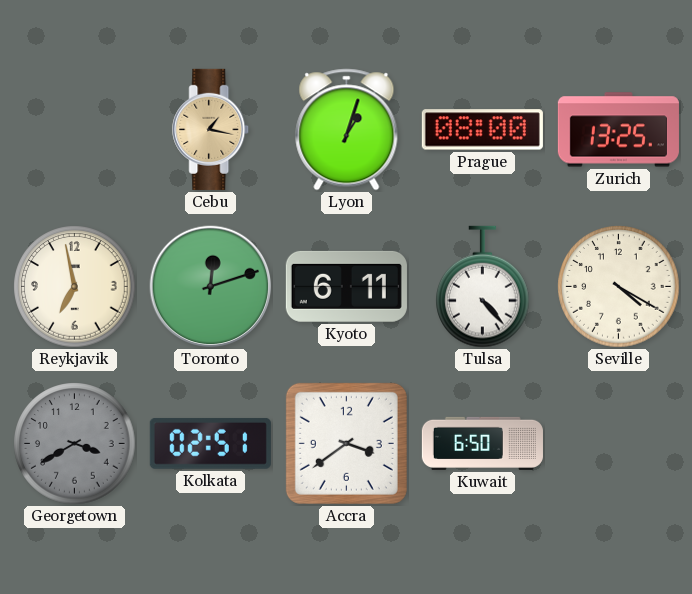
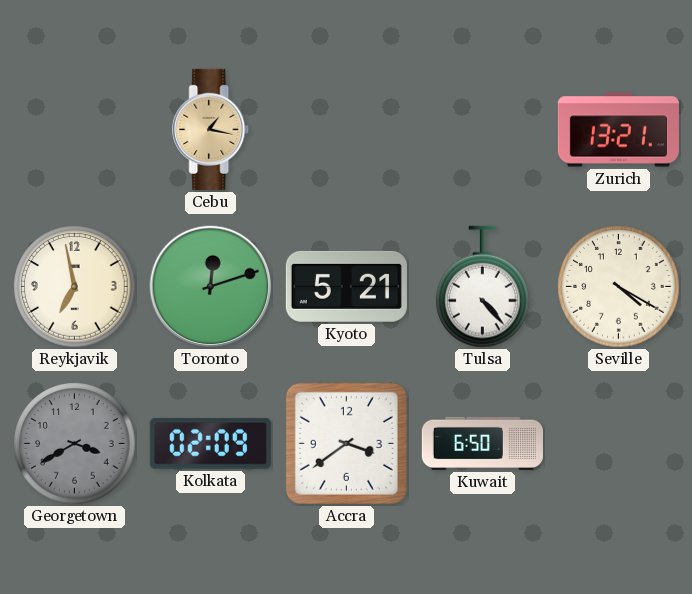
Lyon: 1:03 -> none (347, 130)
Prague: 08:00 -> none (482, 130)
Zurich: 13:25 -> 13:21 (618, 130)
Kyoto: 6:11 -> 5:21 (346, 286)
Kolkata: 02:51 -> 02:09 (210, 443)
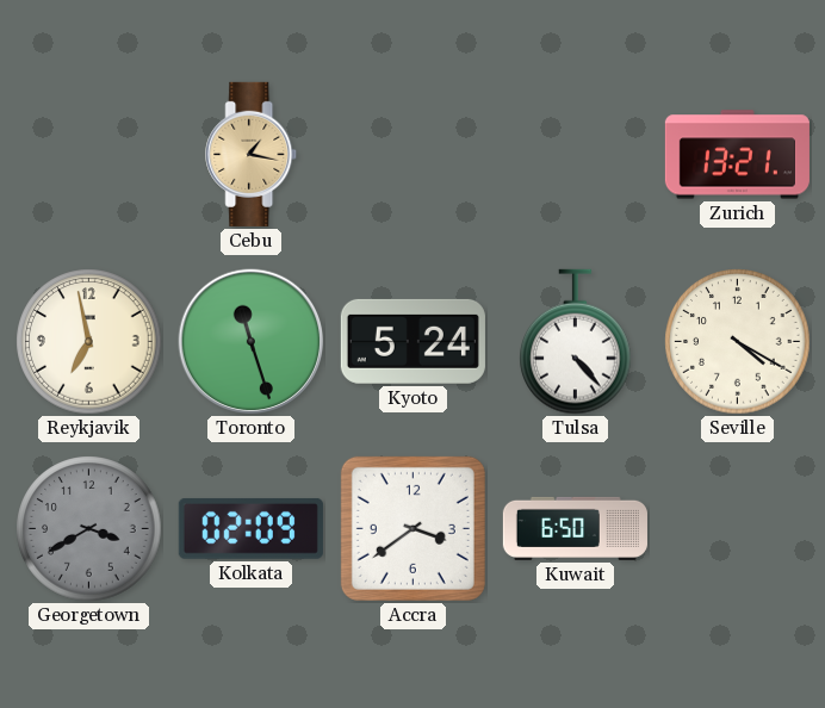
Toronto: 12:12 -> 11:27 (252, 342)
Kyoto: 5:21 -> 5:24 (412, 341)
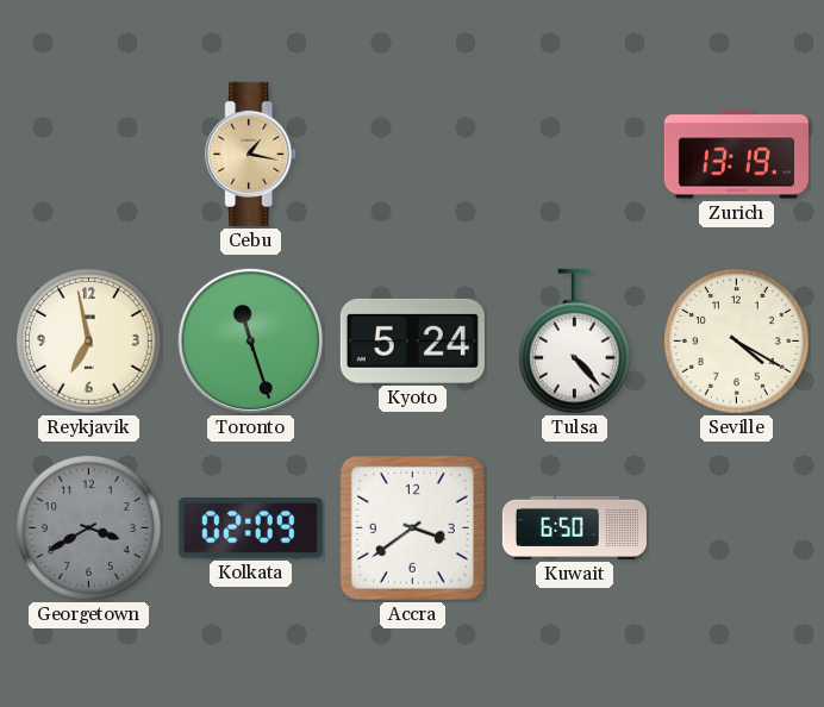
Zurich: 13:21 -> 13:19 (736, 155)
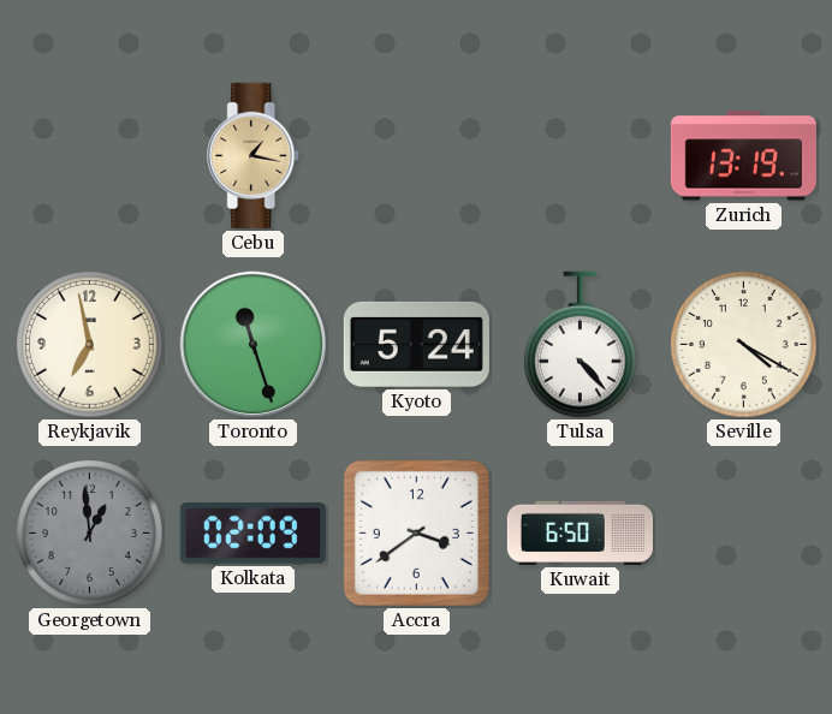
Georgetown: 3:40 -> 12:59 (90, 534)
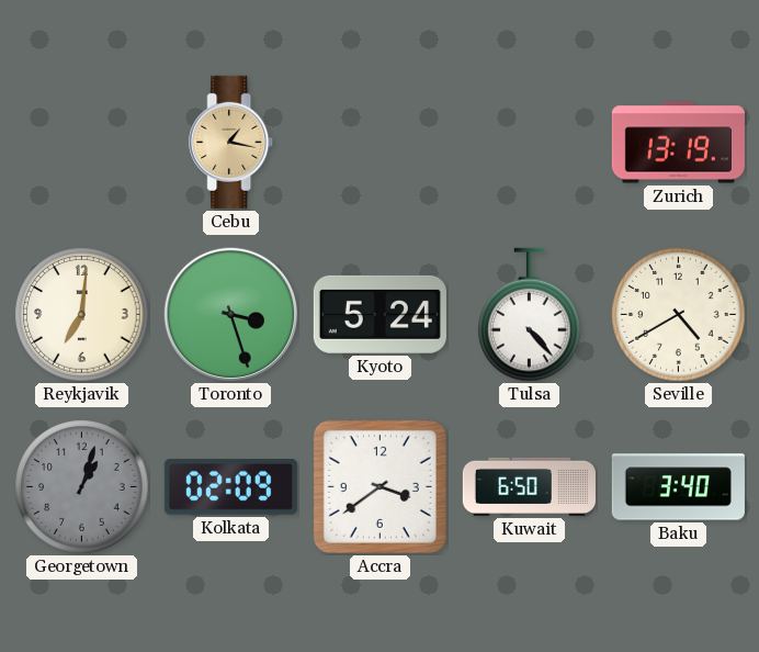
Reykjavik: 6:58 -> 7:01 (82, 315)
Toronto: 11:27 -> 3:27 (231, 315)
Seville: 4:20 -> 4:40 (679, 315)
Georgetown: 12:59 -> 1:03 (82, 487)
Baku: none -> 3:40 (678, 487)
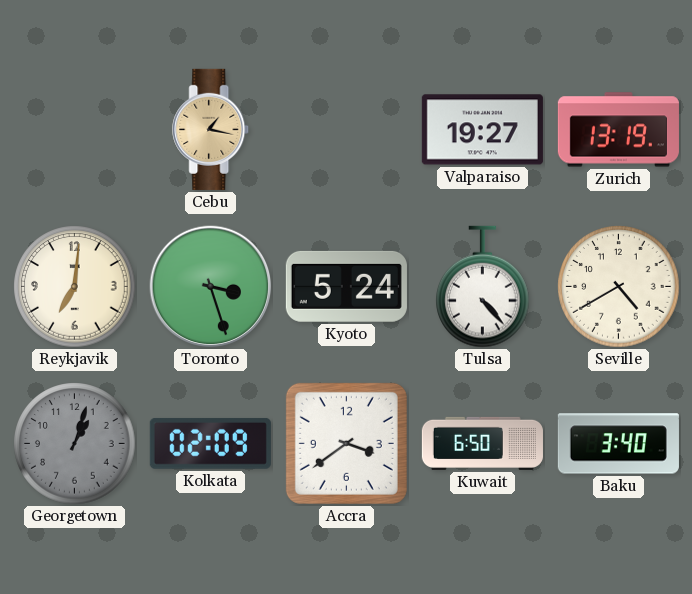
Valparaiso: none -> 19:27 (482, 130)
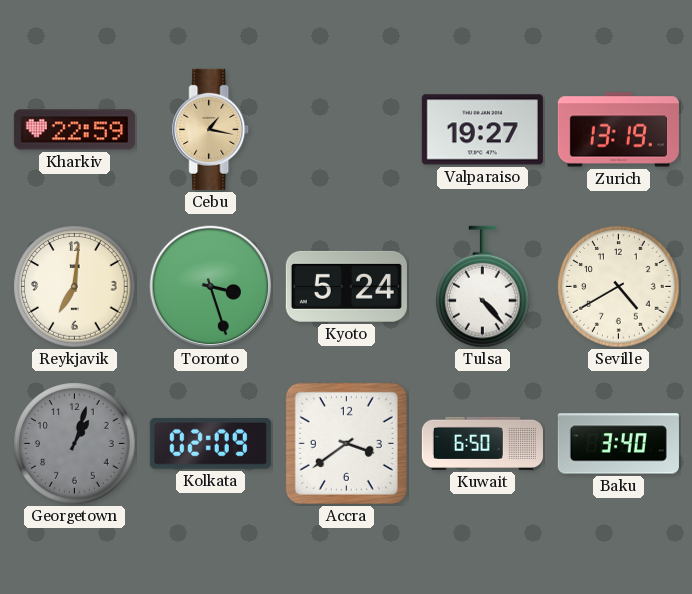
Kharkiv: none -> 22:59 (74, 130)
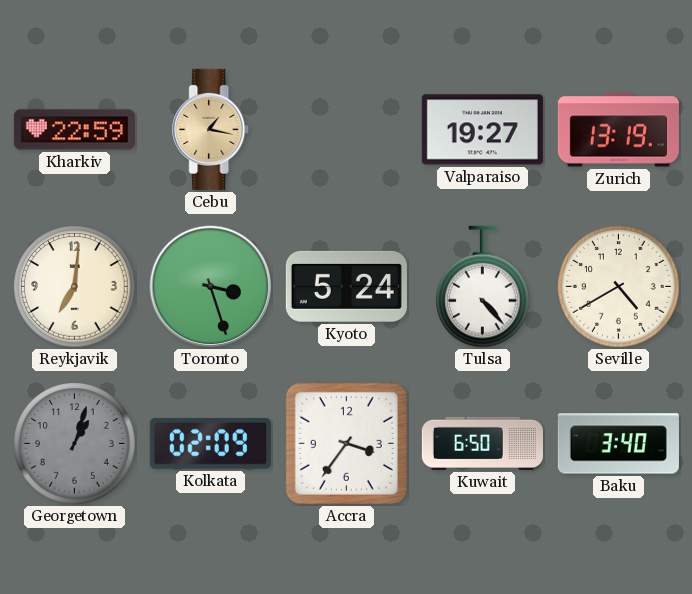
Accra: 3:39 -> 3:36 (346, 443)
